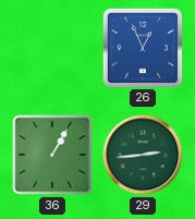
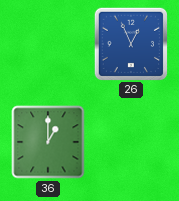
36: 1:05 -> 1:00 (48, 142)
29: 2:44 -> none (143, 155)
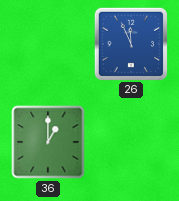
26: 12:56 -> 11:56 (130, 43)
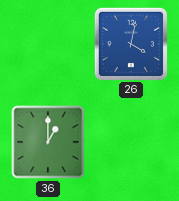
26: 11:56 -> 4:02 (130, 43)
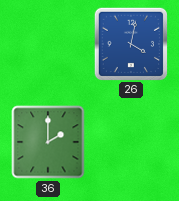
36: 1:00 -> 2:00 (48, 142)
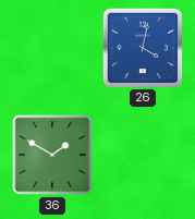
36: 2:00 -> 1:50 (52, 155)
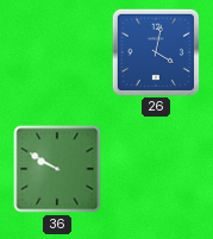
36: 1:50 -> 9:50 (57, 169)
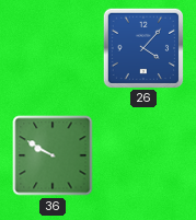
26: 4:02 -> 4:07 (142, 47)
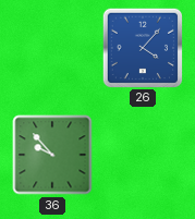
36: 9:50 -> 9:53 (52, 155)
